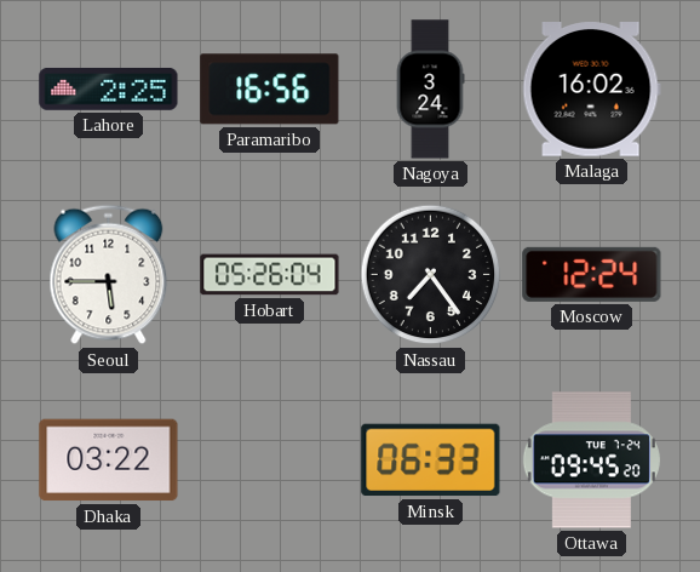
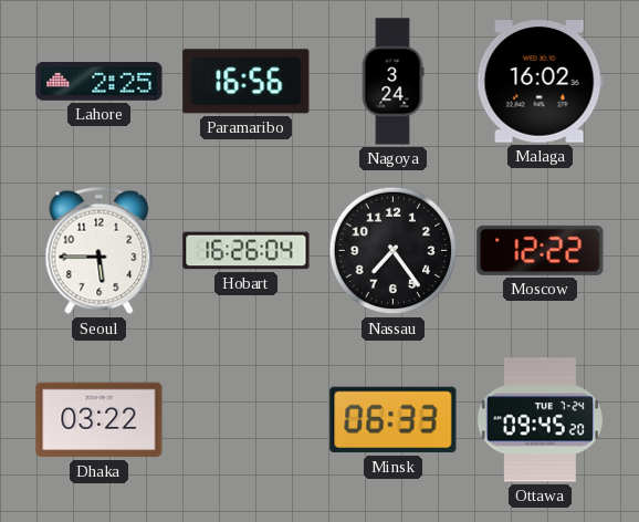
Hobart: 05:26 -> 16:26 (247, 251)
Moscow: 12:24 -> 12:22 (541, 250)
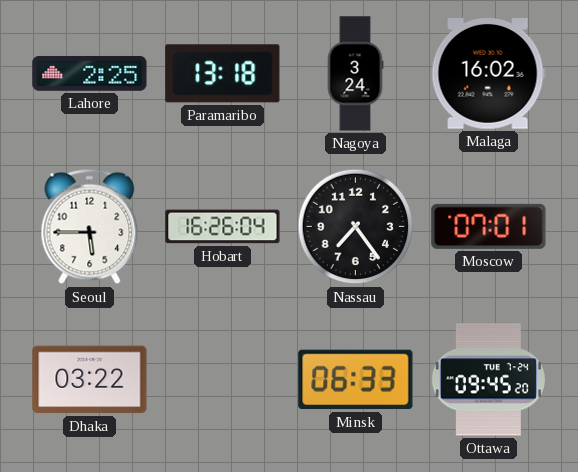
Paramaribo: 16:56 -> 13:18 (223, 74)
Moscow: 12:22 -> 07:01 (489, 226)
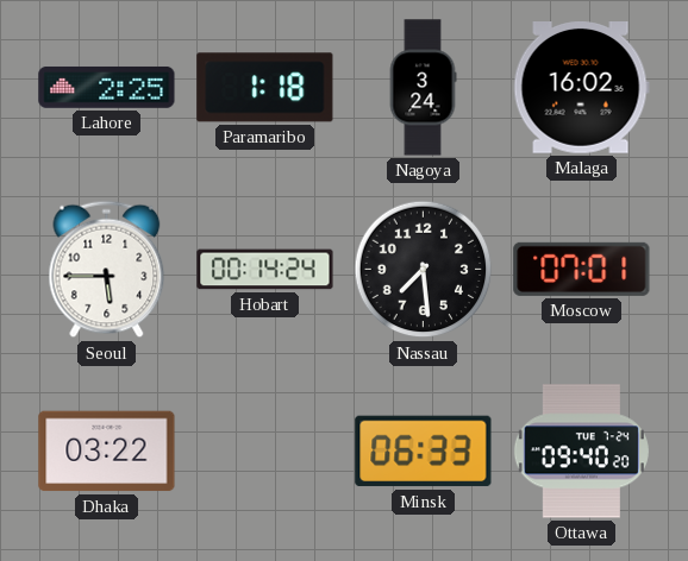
Paramaribo: 13:18 -> 1:18 (265, 88)
Hobart: 16:26 -> 00:14 (265, 270)
Nassau: 7:24 -> 7:29 (424, 270)
Ottawa: 09:45 -> 09:40 (581, 452)
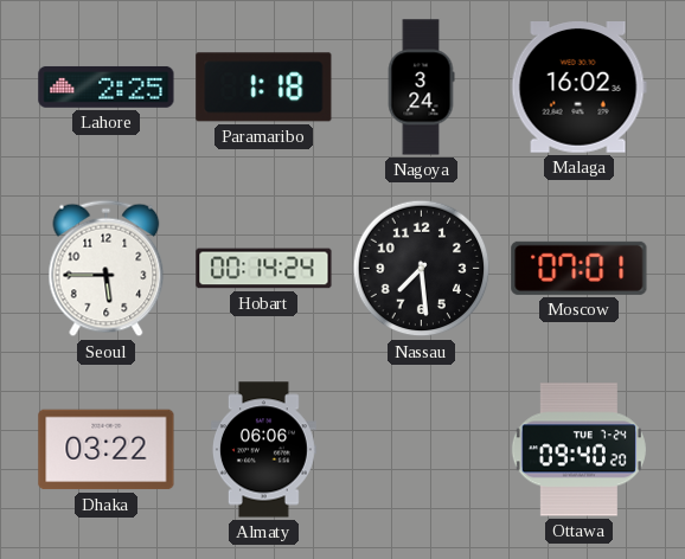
Almaty: none -> 06:06 (263, 450)
Minsk: 06:33 -> none (424, 452)
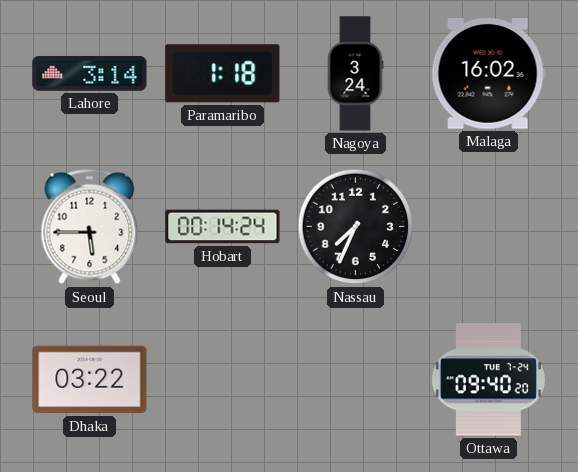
Lahore: 2:25 -> 3:14 (90, 74)
Nassau: 7:29 -> 7:34 (356, 227)
Moscow: 07:01 -> none (580, 268)
Almaty: 06:06 -> none (263, 450)
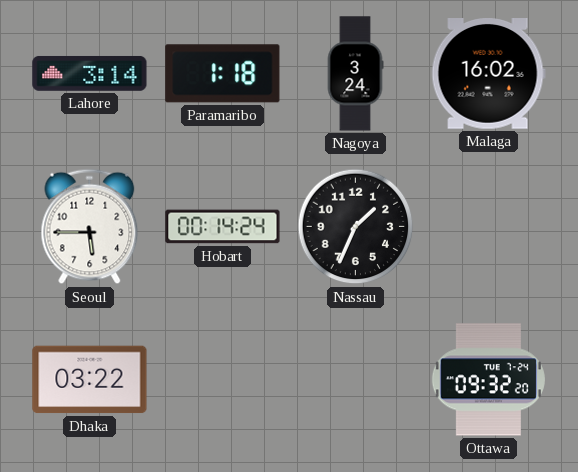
Nassau: 7:34 -> 1:34 (356, 227)
Ottawa: 09:40 -> 09:32 (488, 380)
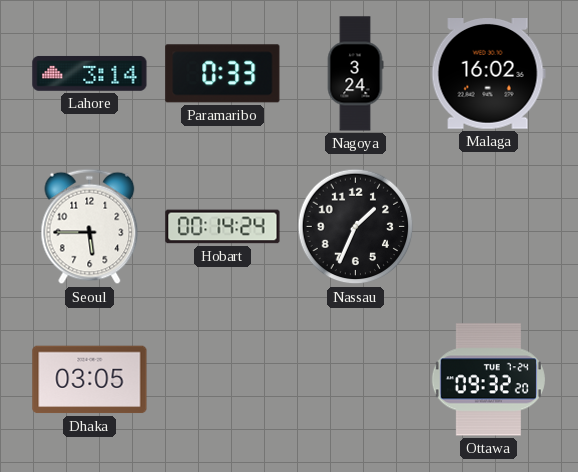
Paramaribo: 1:18 -> 0:33 (223, 74)
Dhaka: 03:22 -> 03:05 (90, 380)
